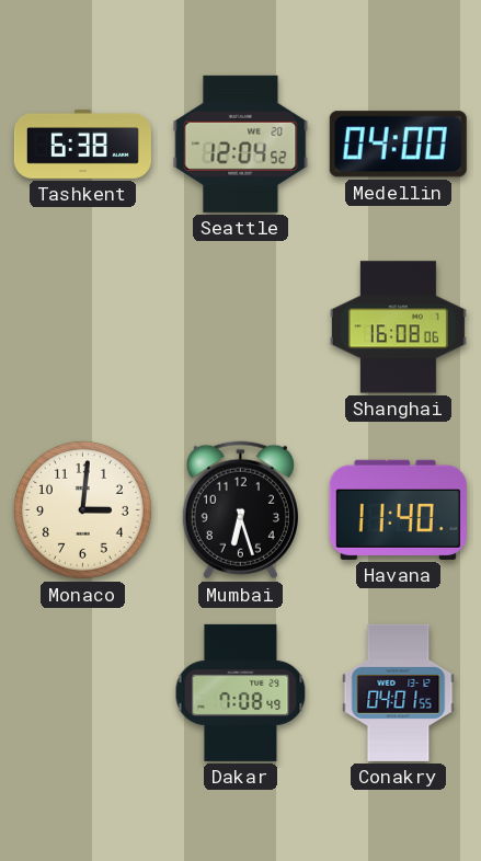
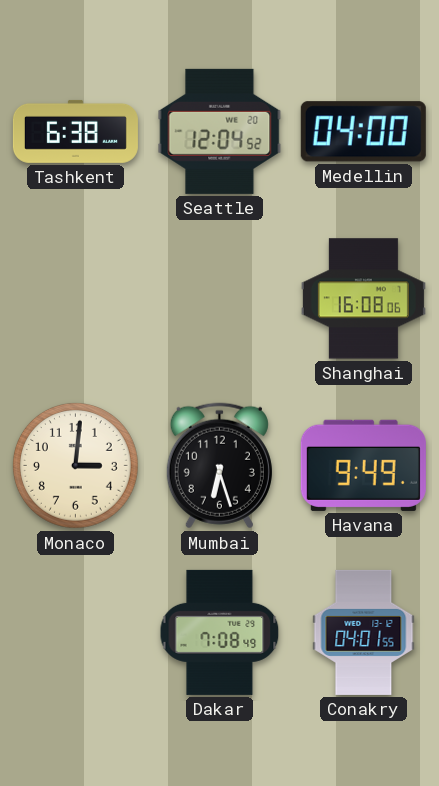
Havana: 11:40 -> 9:49 (363, 465)
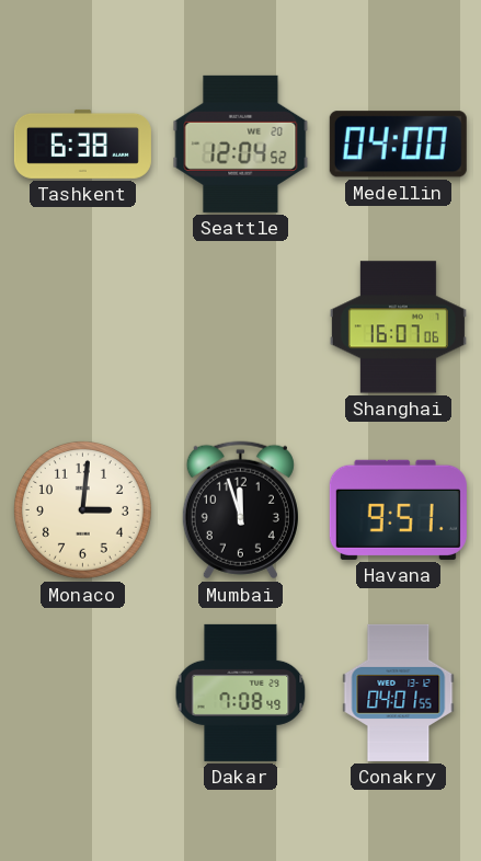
Shanghai: 16:08 -> 16:07 (398, 328)
Mumbai: 6:27 -> 11:57 (240, 510)
Havana: 9:49 -> 9:51 (398, 509)
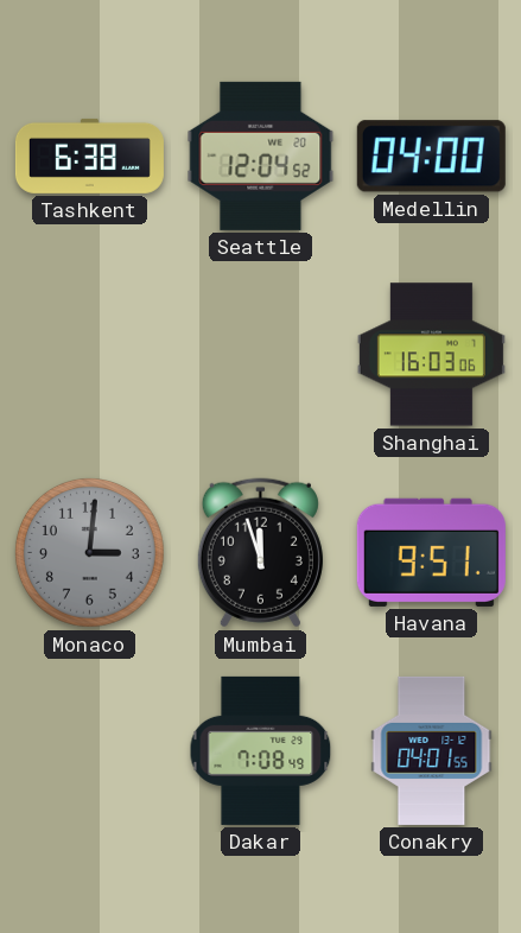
Shanghai: 16:07 -> 16:03 (431, 355)
Monaco dial: cream -> grey (89, 552)
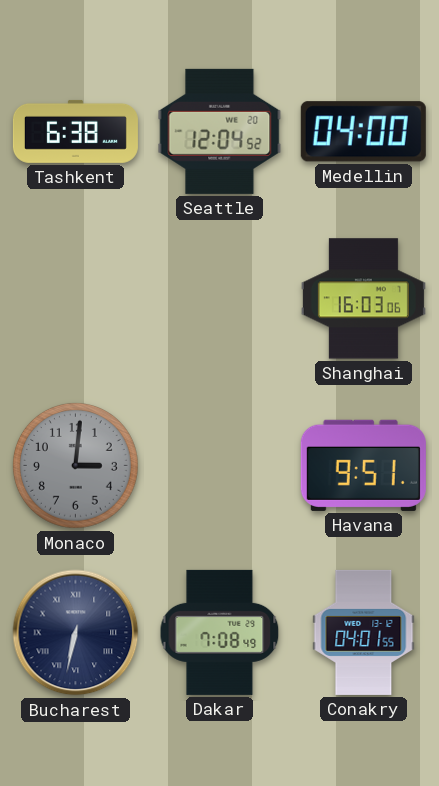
Mumbai: 11:57 -> none (260, 553)
Bucharest: none -> 6:32 (76, 633)
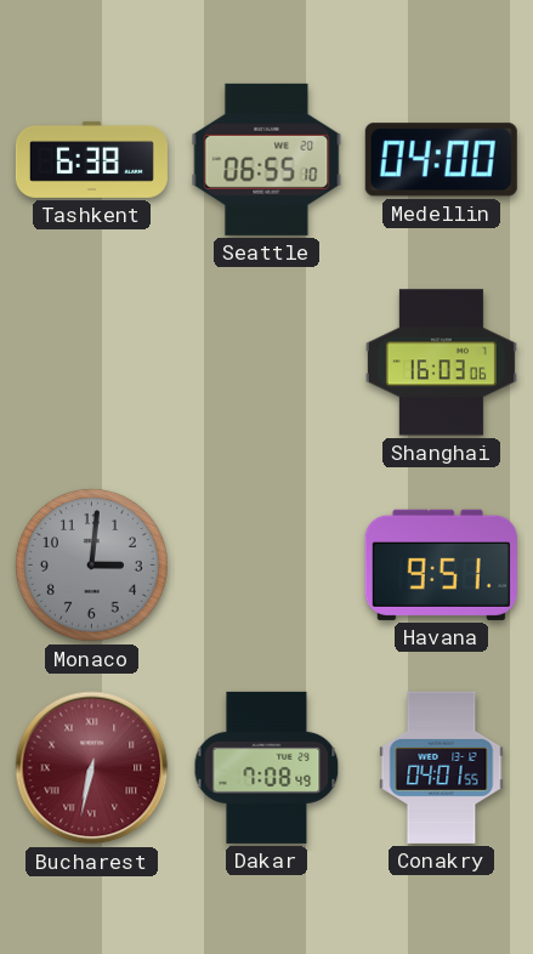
Seattle: 12:04 -> 06:55 (267, 159)
Bucharest dial: navy -> burgundy (92, 768)
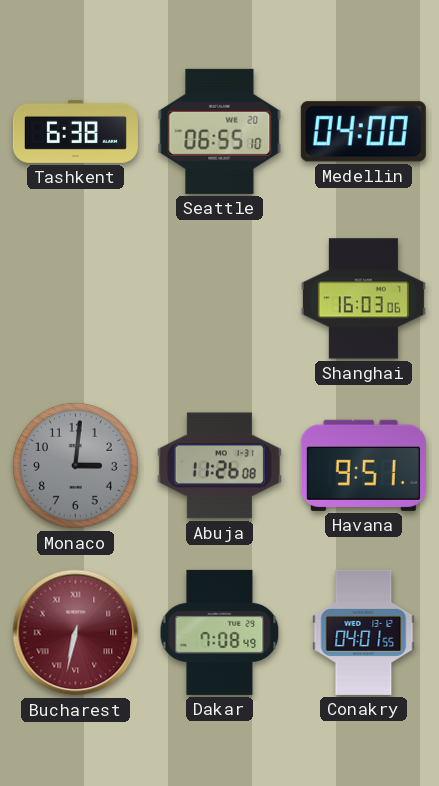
Abuja: none -> 11:26 (219, 466)
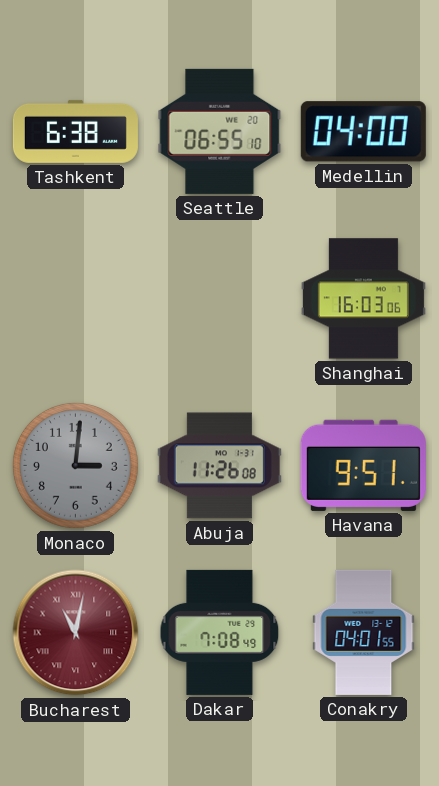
Bucharest: 6:32 -> 11:02 (76, 633)
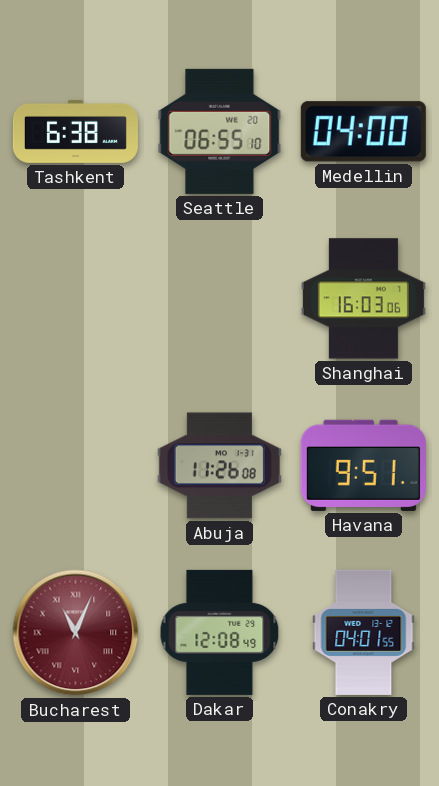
Monaco: 3:01 -> none (75, 465)
Bucharest: 11:02 -> 11:04 (76, 633)
Dakar: 7:08 -> 12:08 (220, 632)
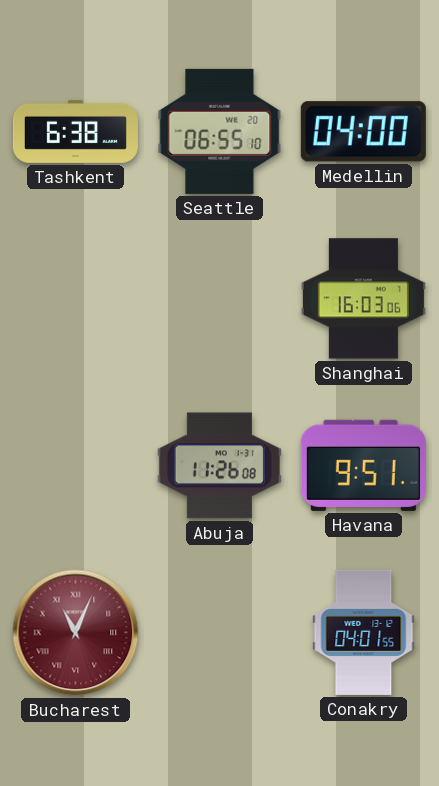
Dakar: 12:08 -> none (220, 632)
